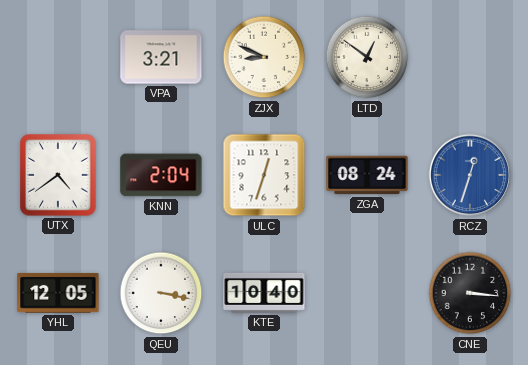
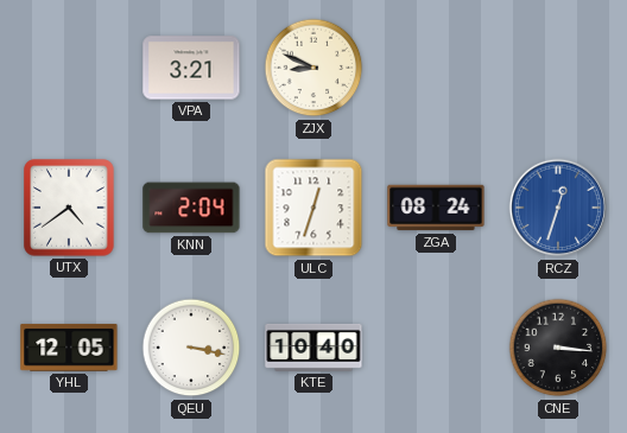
LTD: 12:51 -> none (367, 57)
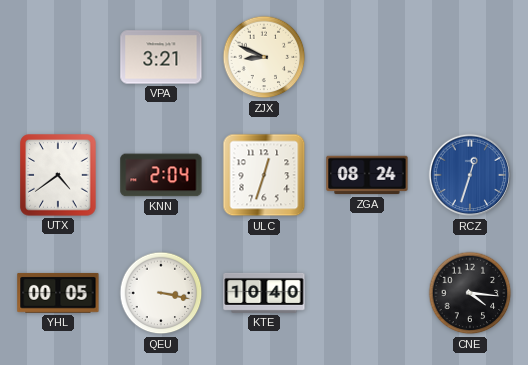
YHL: 12:05 -> 00:05 (58, 293)
CNE: 3:16 -> 4:16 (470, 293)
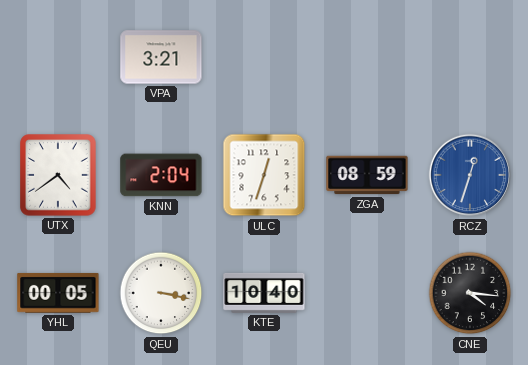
ZJX: 8:49 -> none (264, 57)
ZGA: 08:24 -> 08:59 (367, 175)
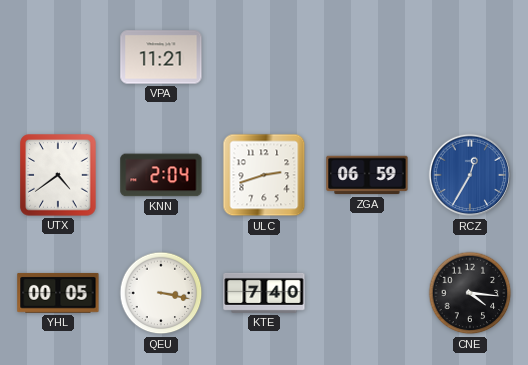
VPA: 3:21 -> 11:21 (161, 57)
ULC: 12:33 -> 2:42 (264, 175)
ZGA: 08:59 -> 06:59 (367, 175)
RCZ: 12:33 -> 12:35 (470, 175)
KTE: 10:40 -> 7:40 (264, 293)
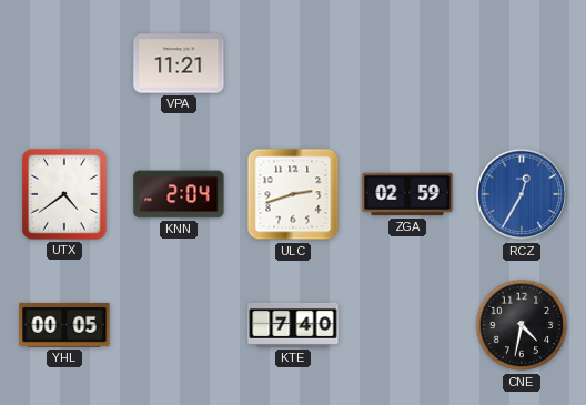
ZGA: 06:59 -> 02:59 (407, 194)
QEU: 3:17 -> none (161, 293)
CNE: 4:16 -> 4:32 (522, 325)
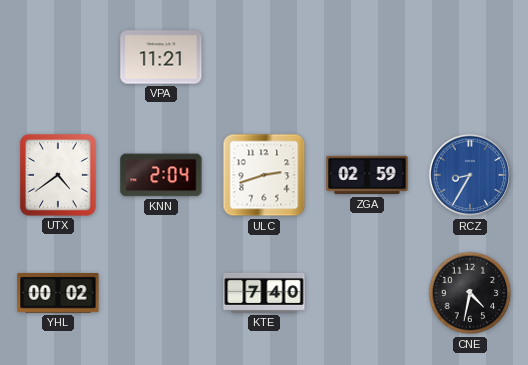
RCZ: 12:35 -> 8:35 (470, 175)
YHL: 00:05 -> 00:02 (58, 293)
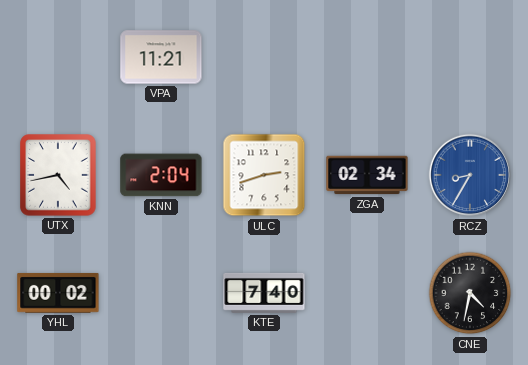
UTX: 4:39 -> 4:43 (58, 175)
ZGA: 02:59 -> 02:34 (367, 175)
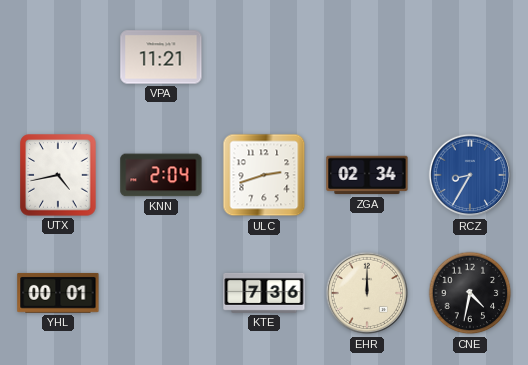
YHL: 00:02 -> 00:01 (58, 293)
KTE: 7:40 -> 7:36 (264, 293)
EHR: none -> 12:00 (367, 293)
